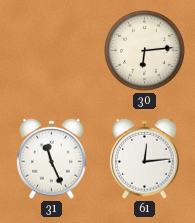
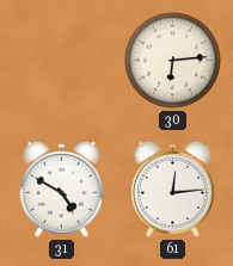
31: 11:26 -> 4:50 (62, 188)
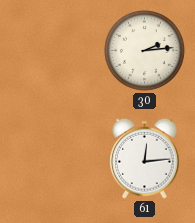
30: 6:14 -> 2:14 (145, 51)
31: 4:50 -> none (62, 188)
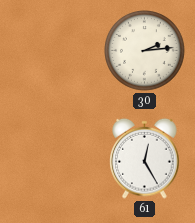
61: 12:14 -> 12:25 (145, 158)
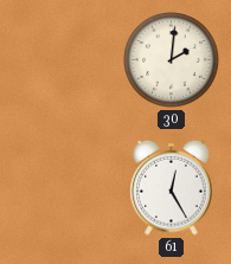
30: 2:14 -> 2:01 (172, 60)
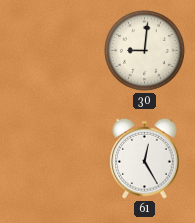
30: 2:01 -> 9:01 (145, 51)
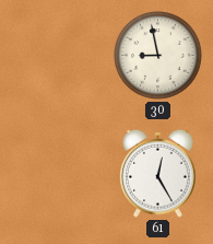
30: 9:01 -> 8:58 (158, 56)
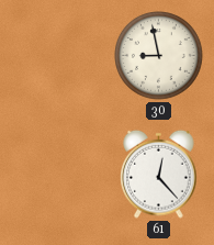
61: 12:25 -> 12:23 (159, 174)
